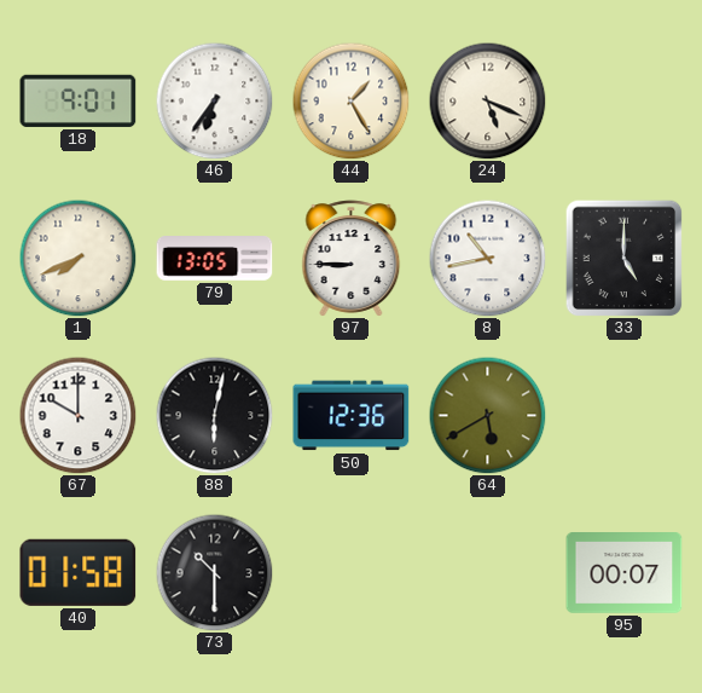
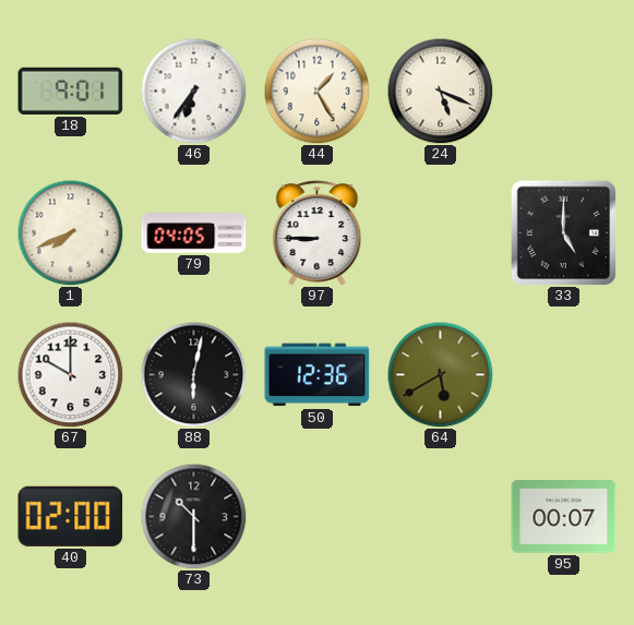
79: 13:05 -> 04:05 (194, 233)
8: 10:43 -> none (487, 258)
40: 01:58 -> 02:00 (71, 516)
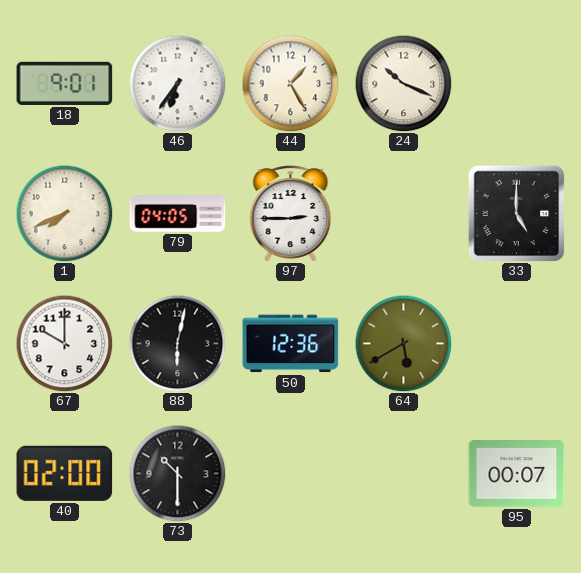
24: 5:19 -> 10:19 (403, 83)
97: 8:45 -> 2:45 (291, 214)
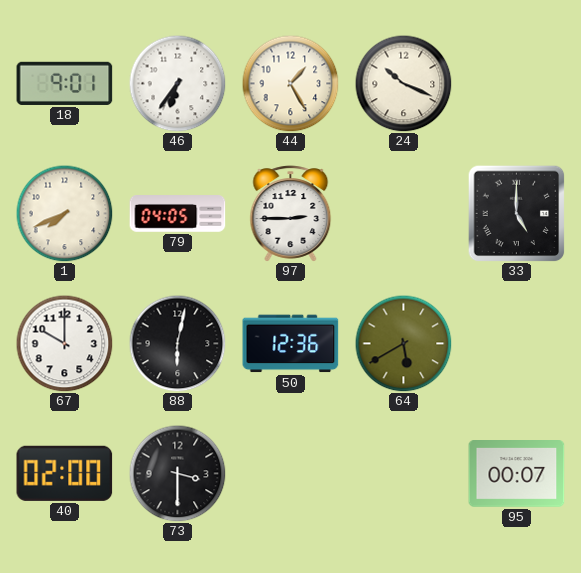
73: 10:30 -> 3:30 (177, 473)
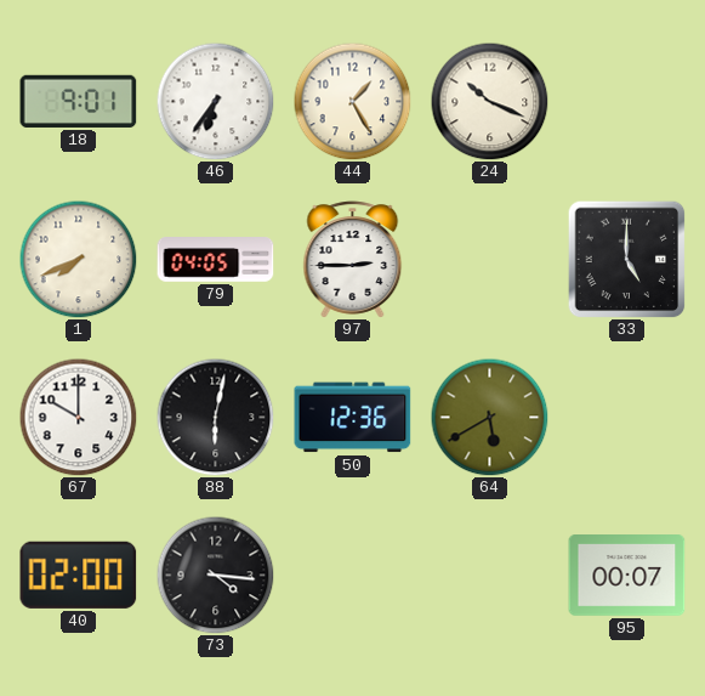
73: 3:30 -> 4:16 (215, 575)
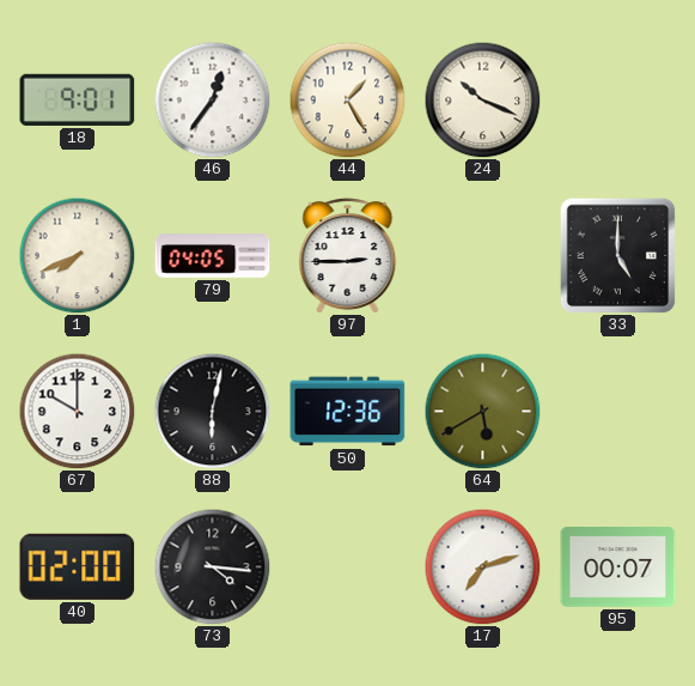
46: 6:36 -> 12:36 (212, 99)
17: none -> 7:12 (482, 566)
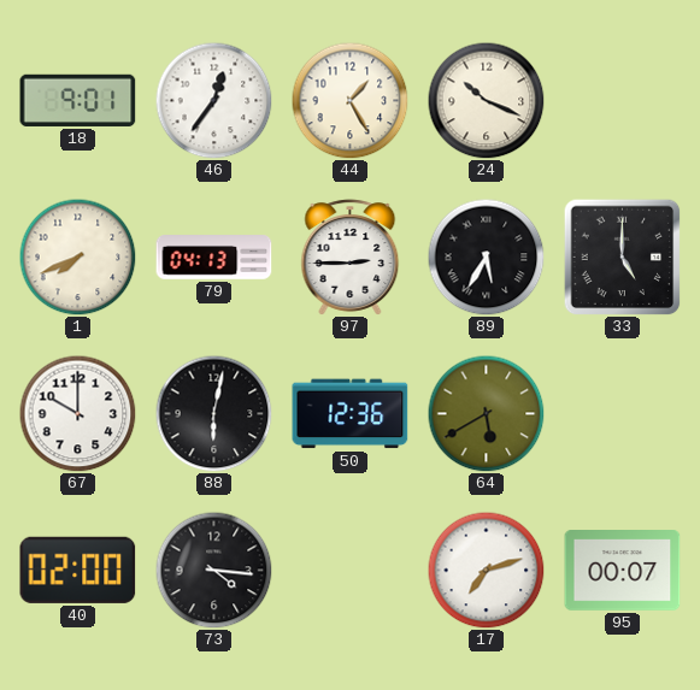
79: 04:05 -> 04:13 (214, 258)
89: none -> 5:35 (486, 256)
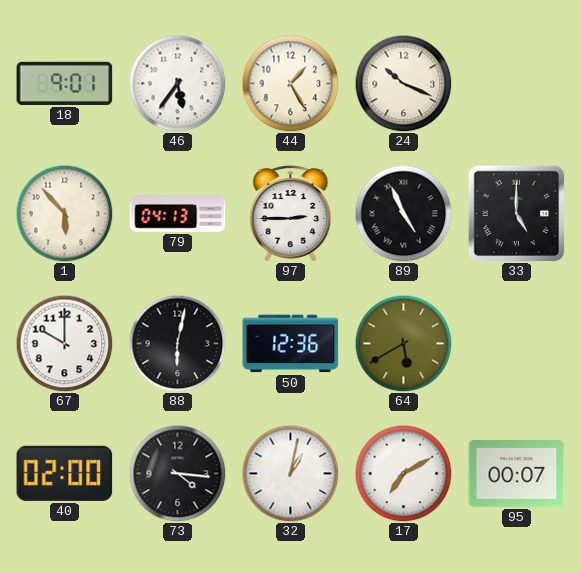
46: 12:36 -> 5:36 (177, 83)
1: 7:41 -> 5:53 (64, 213)
89: 5:35 -> 4:56 (403, 213)
32: none -> 1:02 (290, 473)
17: 7:12 -> 7:10 (403, 473)
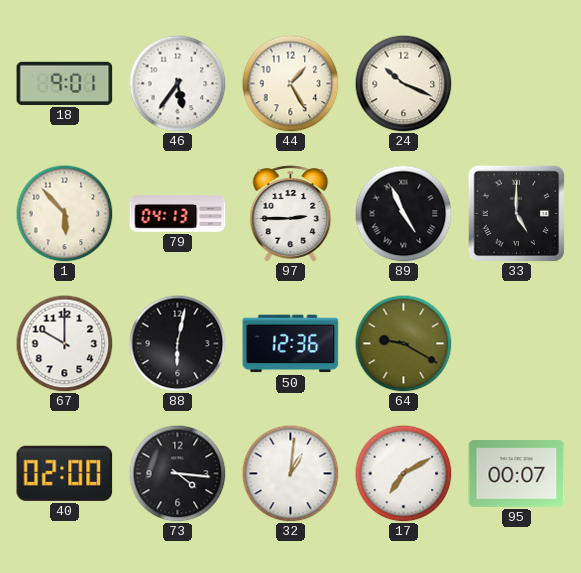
64: 5:40 -> 9:20 (403, 343)
32: 1:02 -> 1:01 (290, 473)
